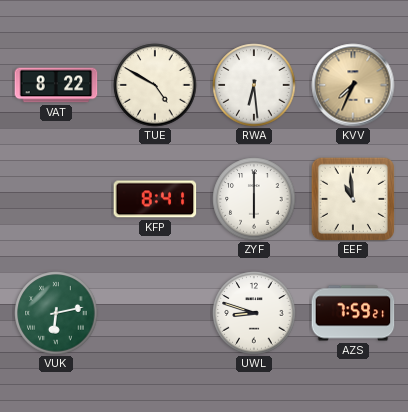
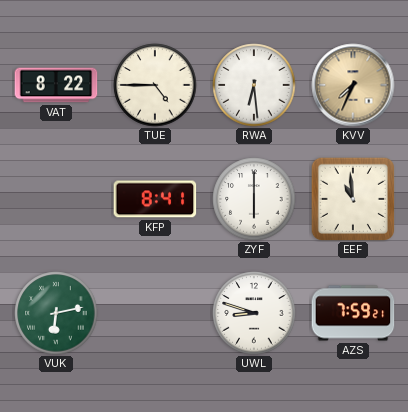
TUE: 4:50 -> 4:45 (155, 85)
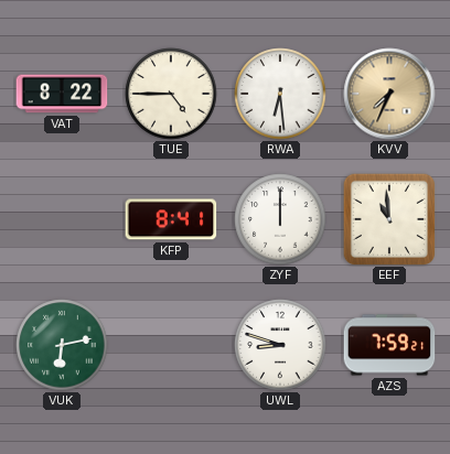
ZYF: 6:00 -> 12:00 (280, 219)
